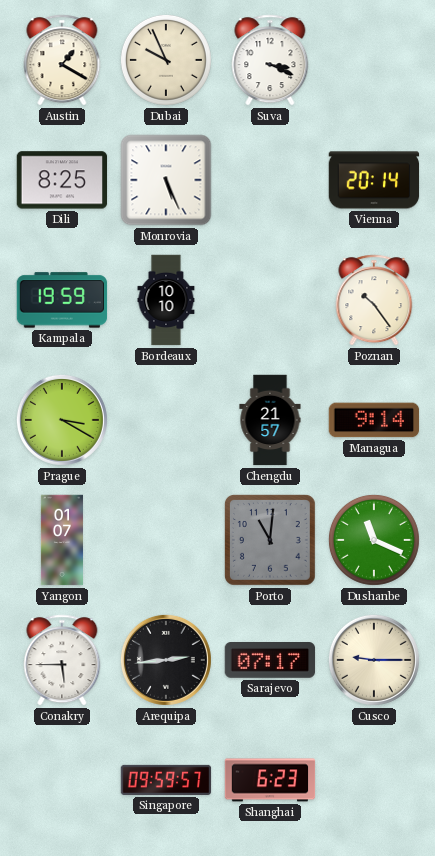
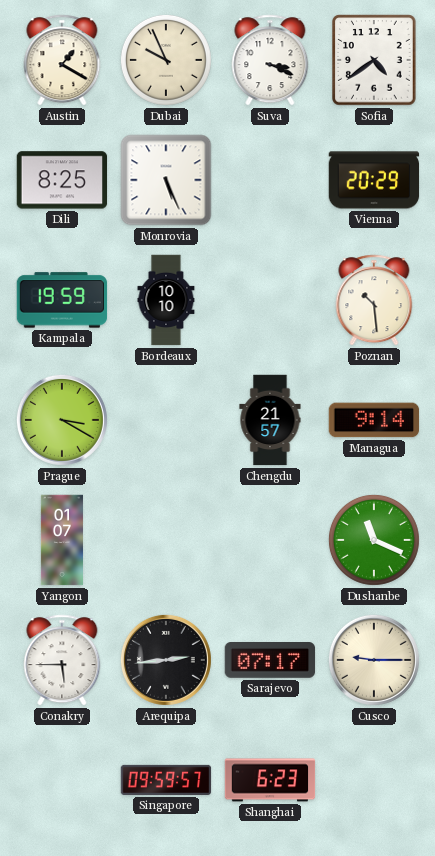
Sofia: none -> 4:39 (374, 60)
Vienna: 20:14 -> 20:29 (374, 180)
Poznan: 10:24 -> 10:29 (374, 300)
Porto: 11:01 -> none (270, 540)
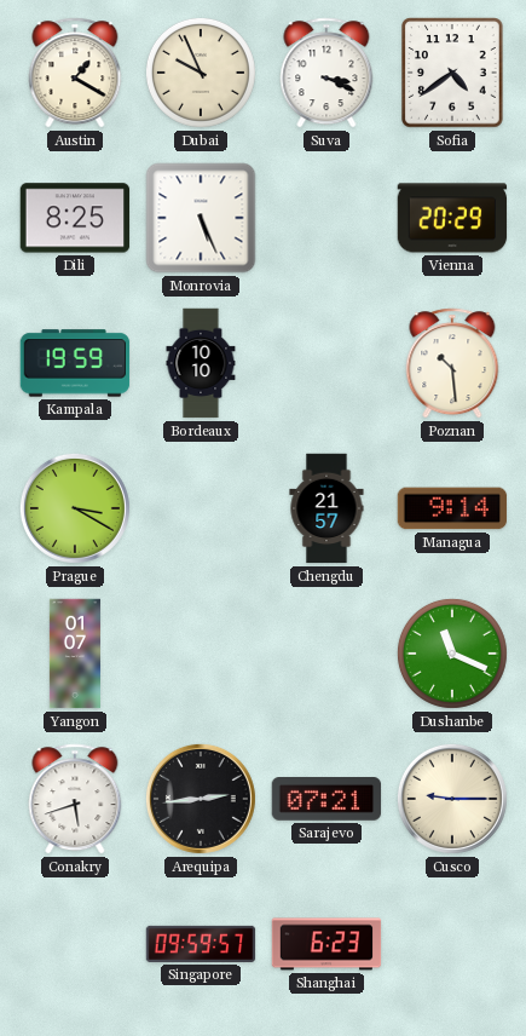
Conakry: 5:45 -> 5:42 (75, 799)
Sarajevo: 07:17 -> 07:21 (326, 800)
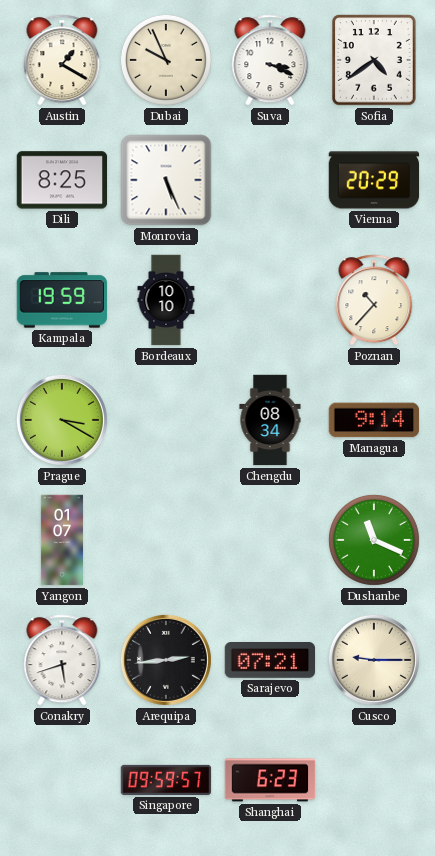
Poznan: 10:29 -> 10:37 (374, 300)
Chengdu: 21:57 -> 08:34 (270, 420)
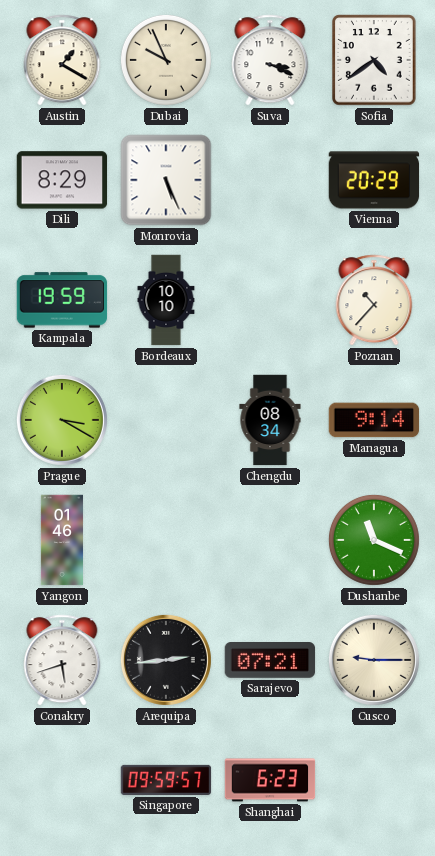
Dili: 8:25 -> 8:29 (62, 180)
Yangon: 01:07 -> 01:46 (62, 540)
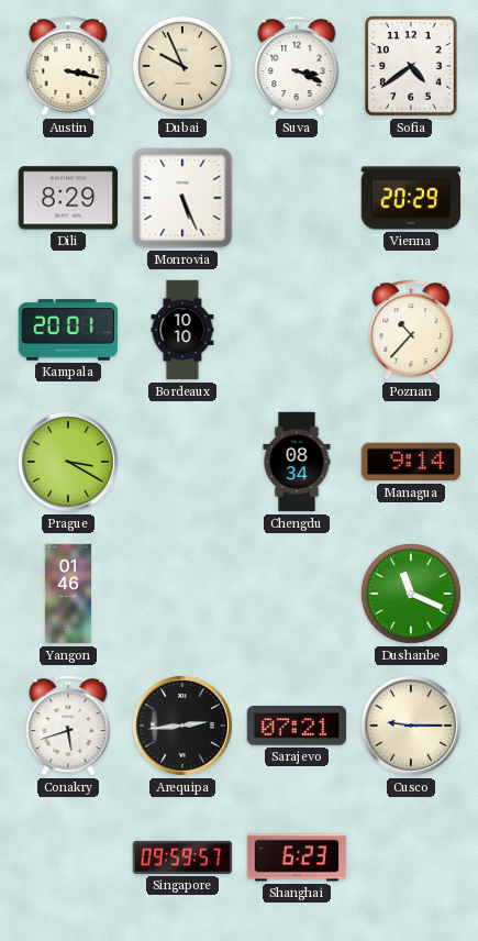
Austin: 1:20 -> 3:17 (68, 66)
Kampala: 19:59 -> 20:01 (68, 330)
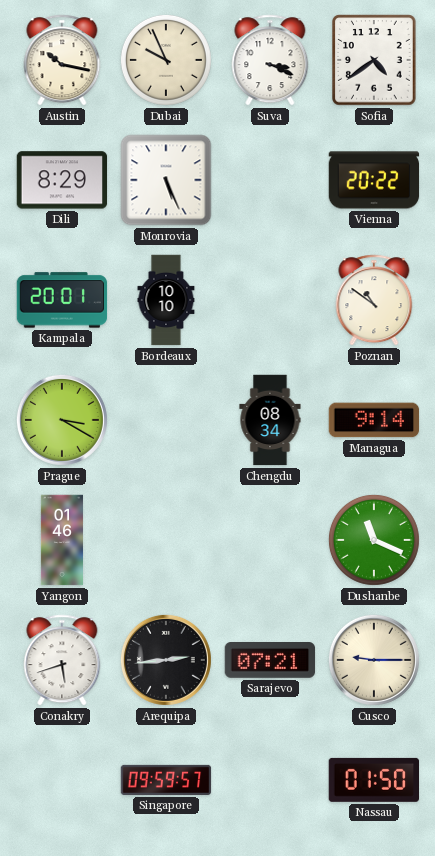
Austin: 3:17 -> 10:17 (62, 60)
Vienna: 20:29 -> 20:22 (374, 180)
Poznan: 10:37 -> 10:51 (374, 300)
Shanghai: 6:23 -> none (297, 857)
Nassau: none -> 01:50 (373, 780)
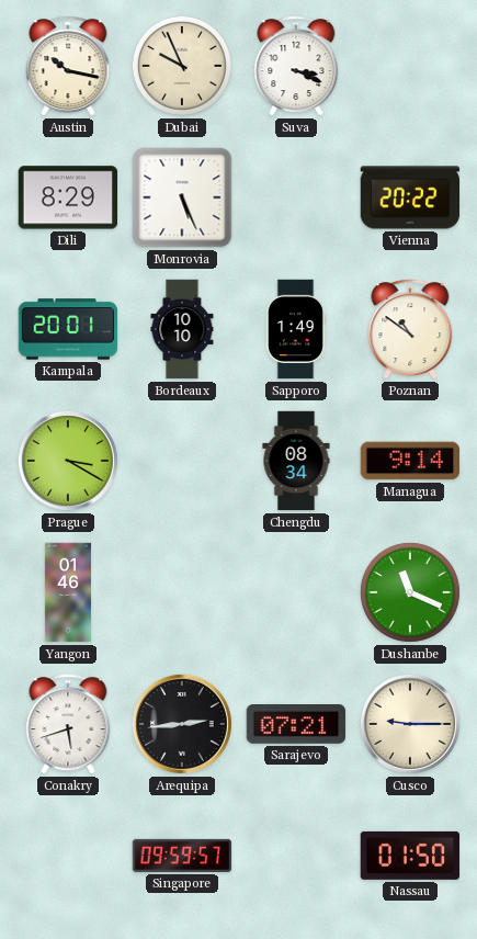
Sofia: 4:39 -> none (374, 60)
Sapporo: none -> 1:49 (296, 329)
